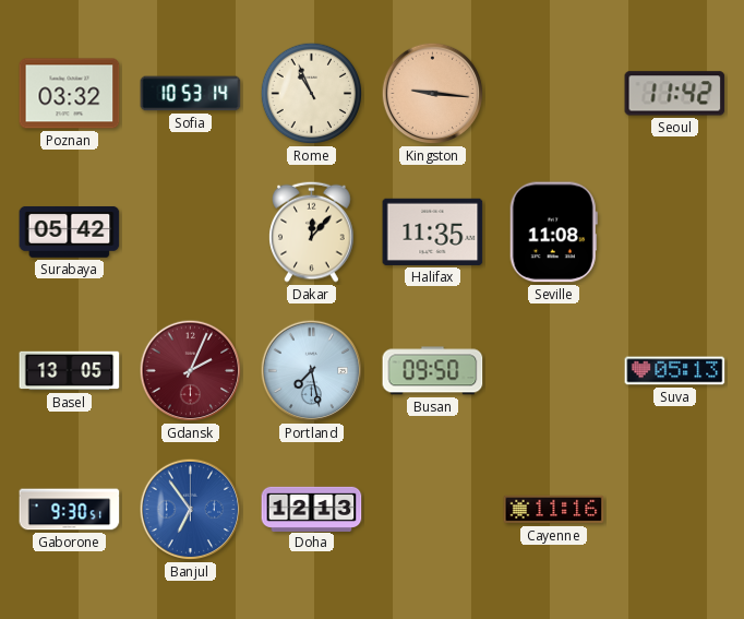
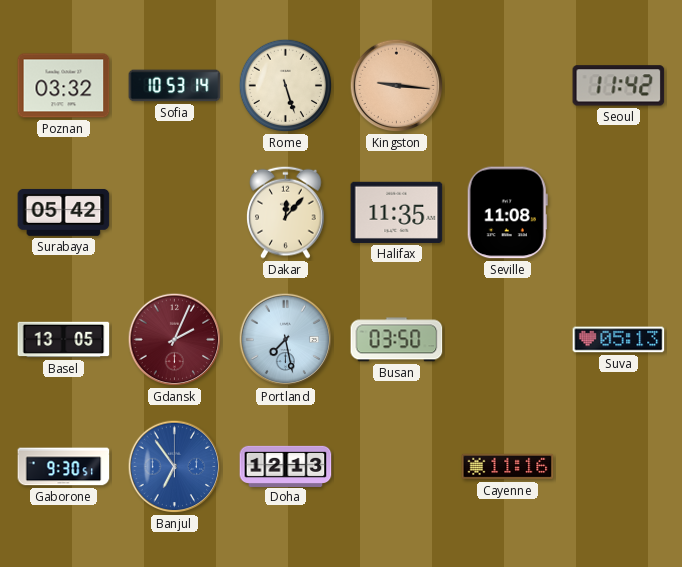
Rome: 10:56 -> 5:27 (286, 86)
Busan: 09:50 -> 03:50 (397, 340)
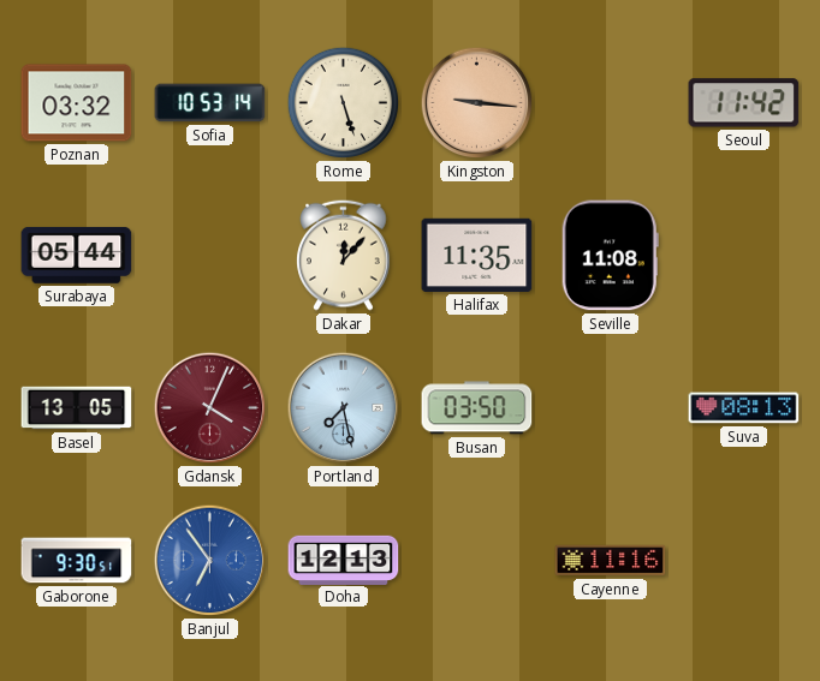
Surabaya: 05:42 -> 05:44 (77, 255)
Gdansk: 2:04 -> 4:04 (210, 408)
Suva: 05:13 -> 08:13 (744, 408)
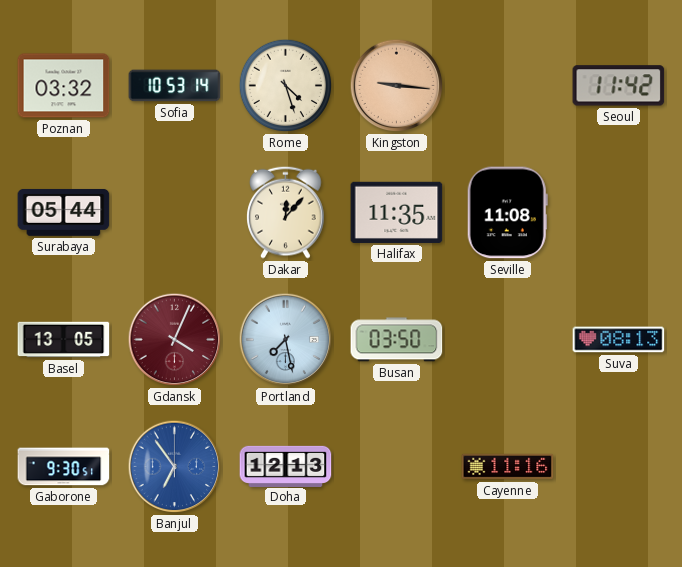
Rome: 5:27 -> 4:27 (286, 86)
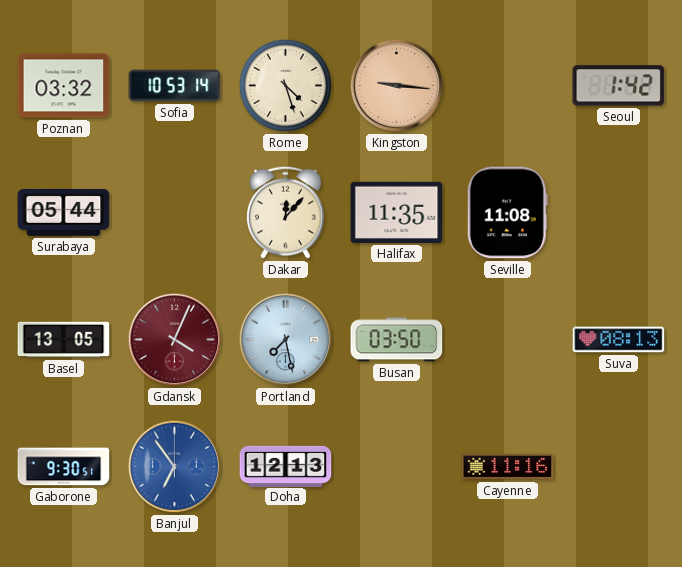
Seoul: 11:42 -> 1:42 (619, 86)
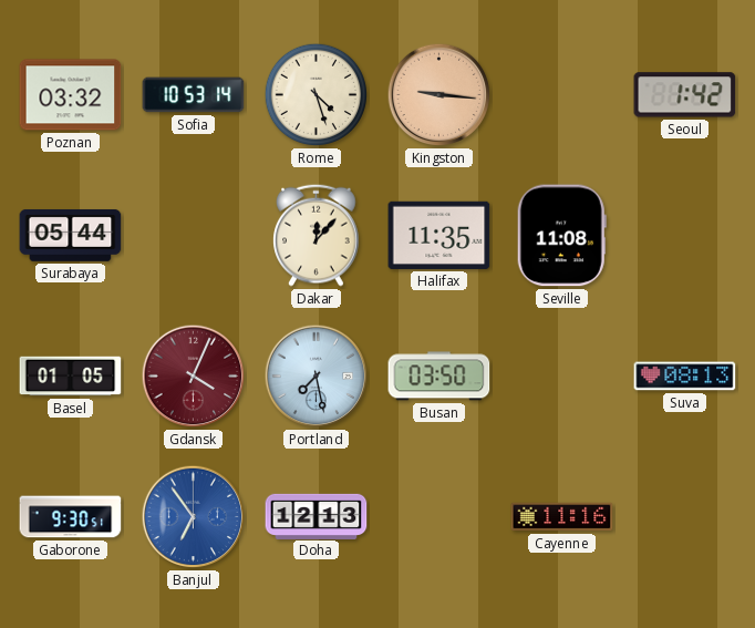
Basel: 13:05 -> 01:05 (71, 377)
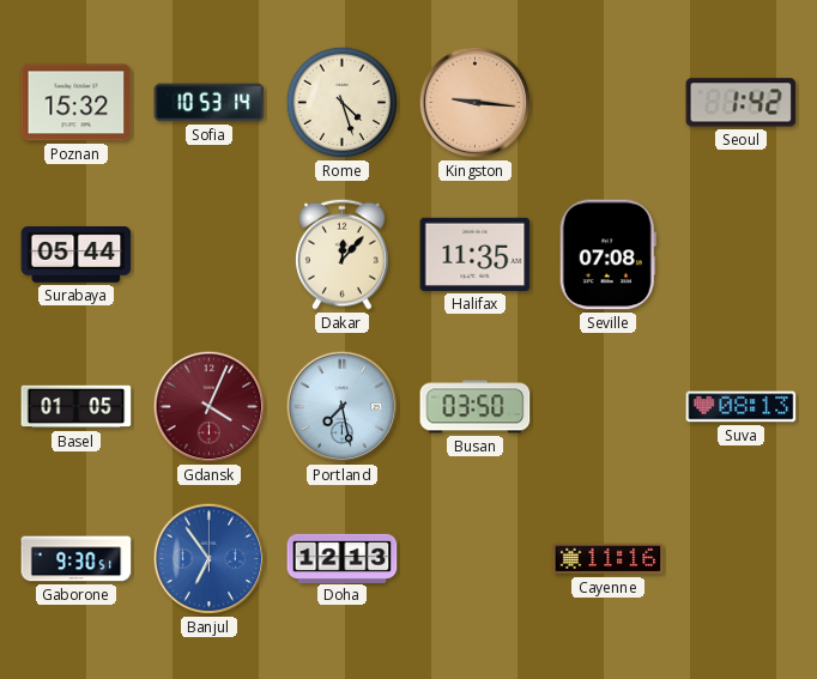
Poznan: 03:32 -> 15:32 (77, 103)
Seville: 11:08 -> 07:08 (607, 255)
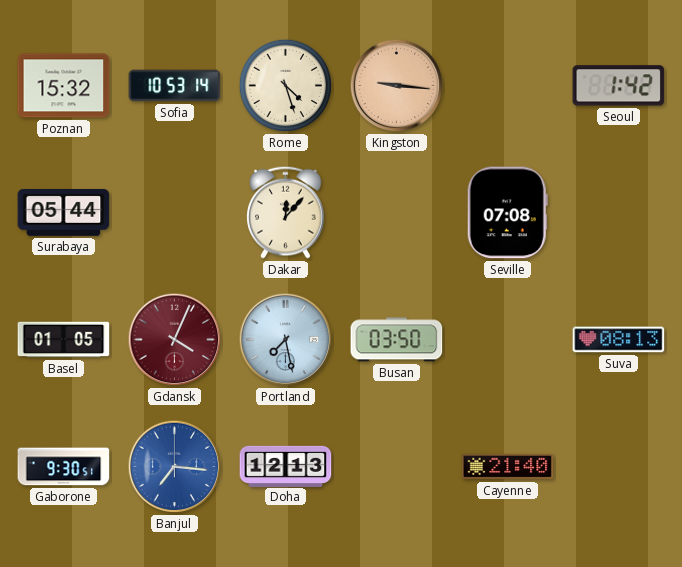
Halifax: 11:35 -> none (476, 254)
Banjul: 6:54 -> 7:16 (175, 467)
Cayenne: 11:16 -> 21:40 (508, 467)
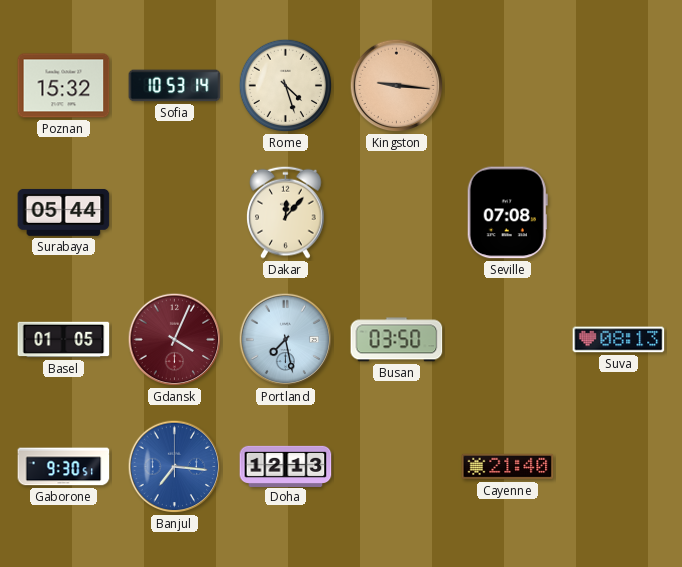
Seoul: 1:42 -> none (619, 86)
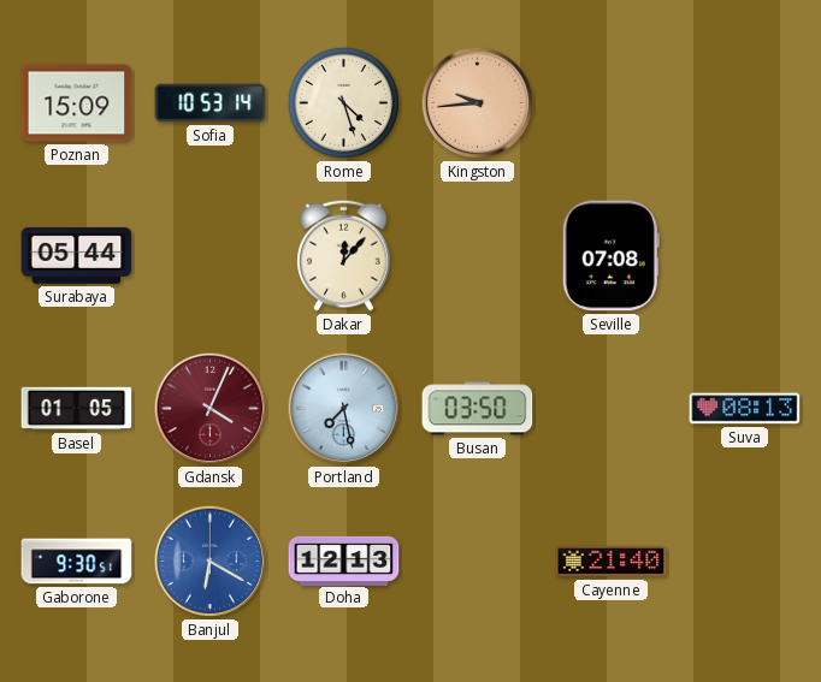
Poznan: 15:32 -> 15:09 (77, 103)
Kingston: 9:16 -> 9:44 (478, 103)
Banjul: 7:16 -> 6:20 (211, 562)
